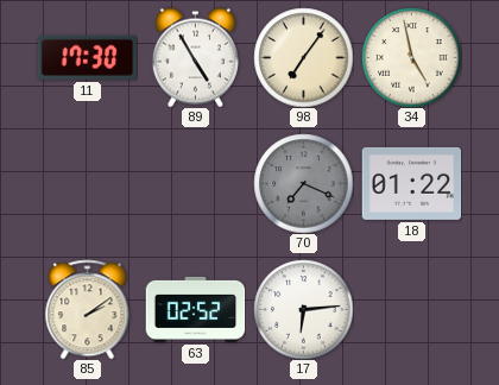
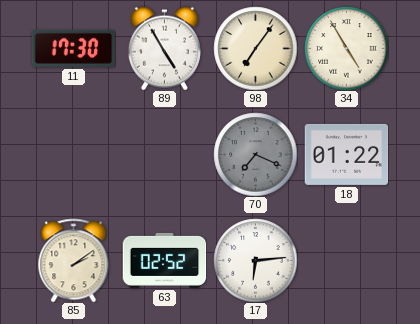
34: 4:58 -> 4:55 (346, 48)
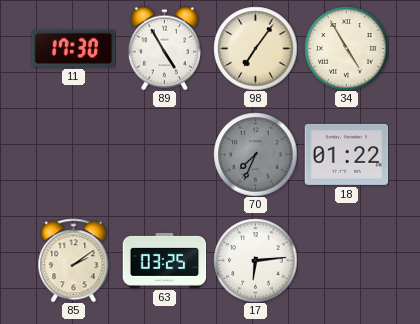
70: 7:19 -> 7:34 (255, 154)
63: 02:52 -> 03:25 (164, 260)
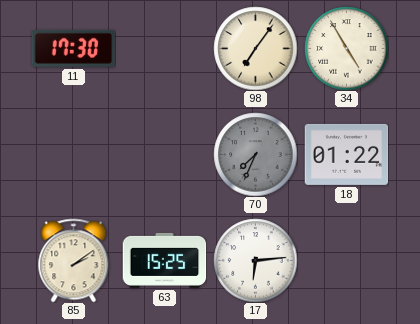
89: 4:55 -> none (164, 48)
63: 03:25 -> 15:25 (164, 260)
